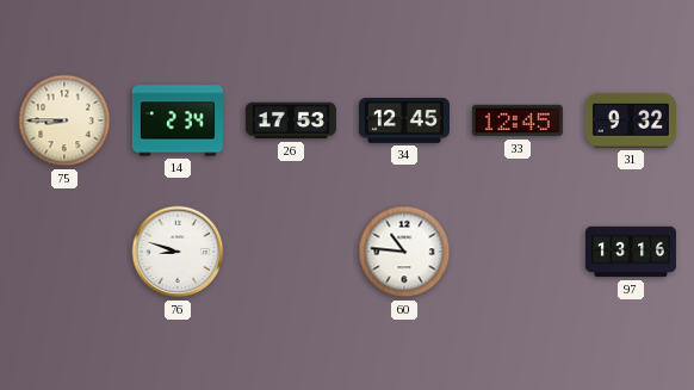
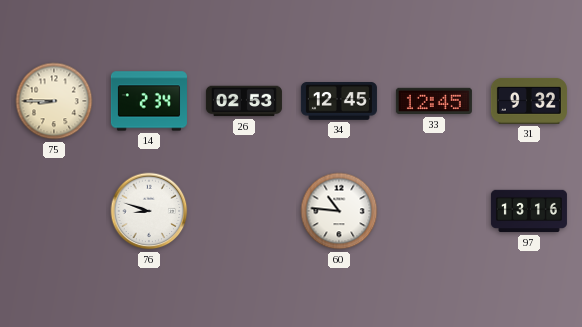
26: 17:53 -> 02:53 (244, 101)
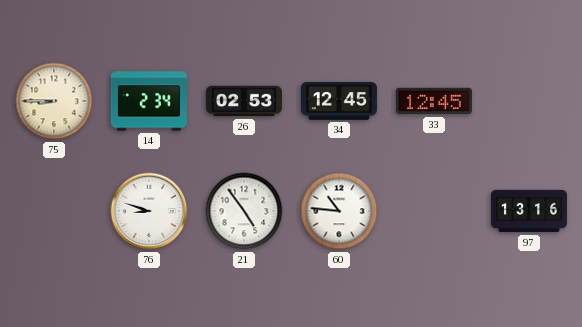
31: 9:32 -> none (529, 101)
21: none -> 4:54 (244, 211)
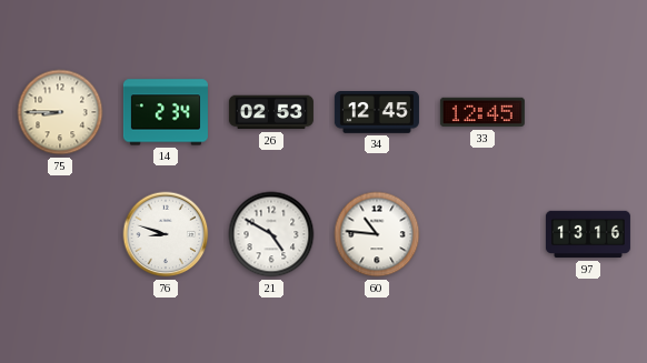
21: 4:54 -> 4:50 (271, 234)
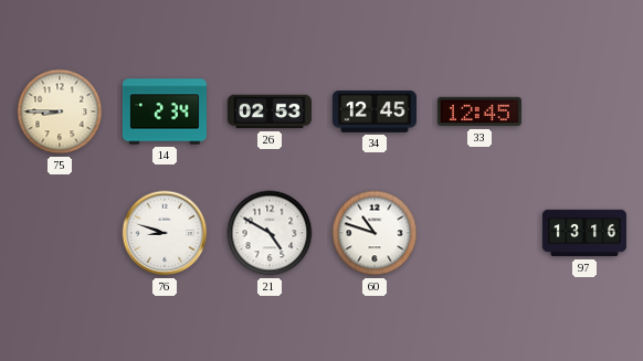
60: 10:46 -> 10:48 (375, 233)
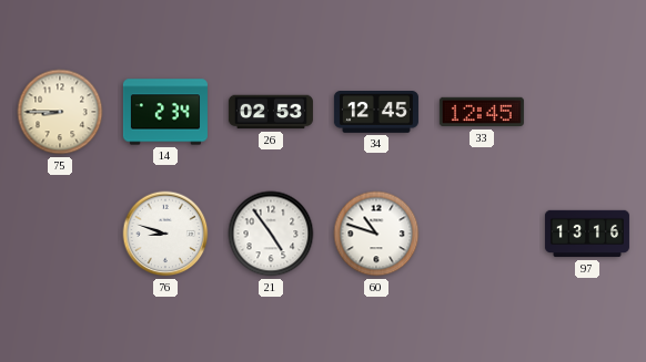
21: 4:50 -> 4:54 (271, 234)
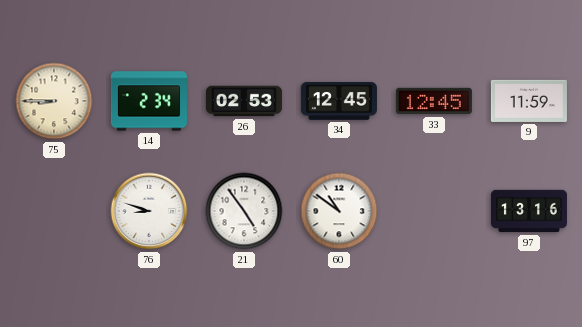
9: none -> 11:59 (529, 101)
60: 10:48 -> 10:51 (339, 211)
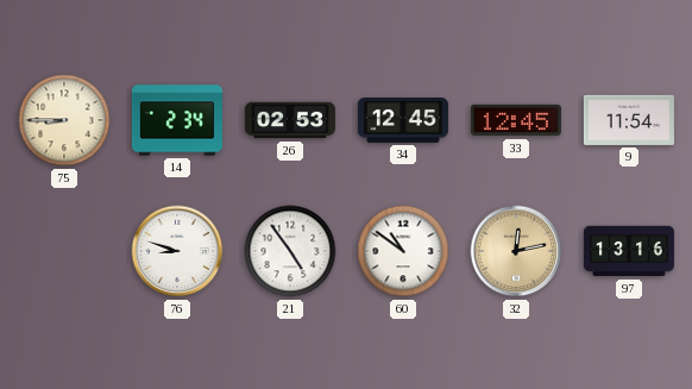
9: 11:59 -> 11:54 (629, 120)
32: none -> 12:13 (516, 251)
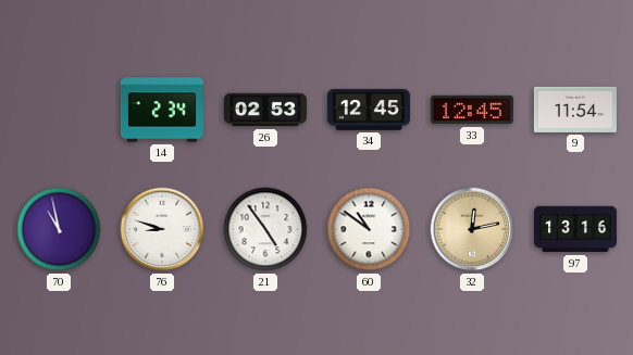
75: 8:45 -> none (64, 120)
70: none -> 10:58 (59, 229)
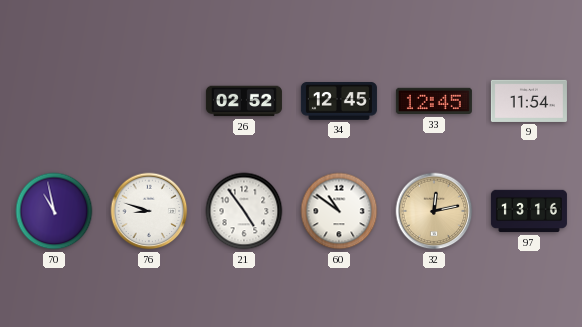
14: 2:34 -> none (162, 110)
26: 02:53 -> 02:52 (244, 101)
